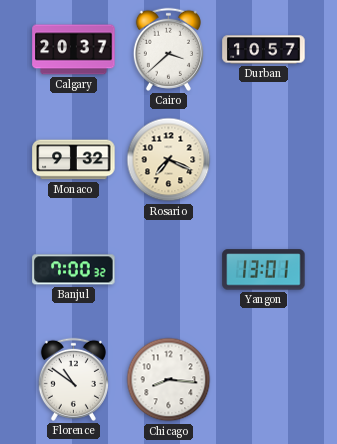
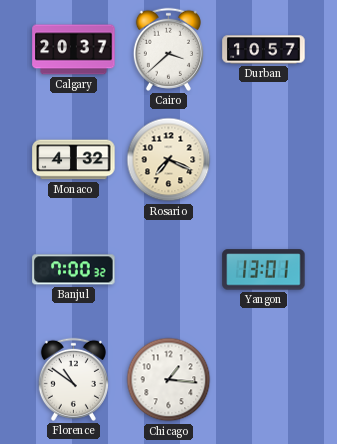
Monaco: 9:32 -> 4:32 (74, 160)
Chicago: 8:16 -> 1:16 (169, 380)
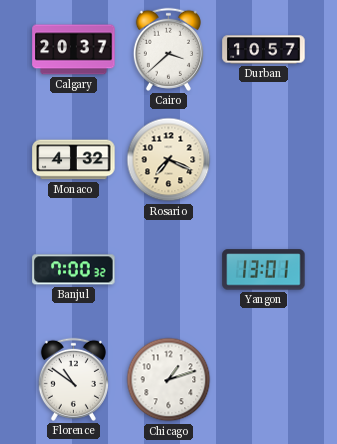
Chicago: 1:16 -> 1:12 (169, 380)
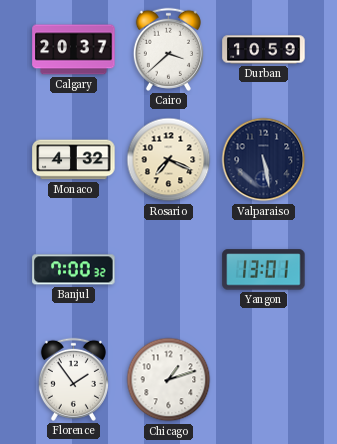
Durban: 10:57 -> 10:59 (264, 50)
Valparaiso: none -> 5:28 (264, 160)
Florence: 10:51 -> 1:54 (73, 379)
